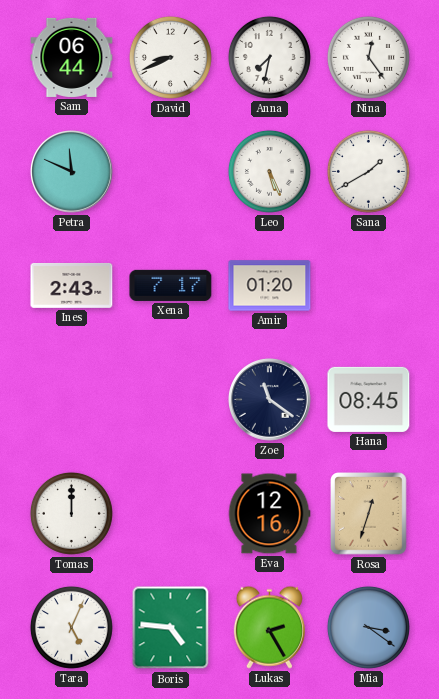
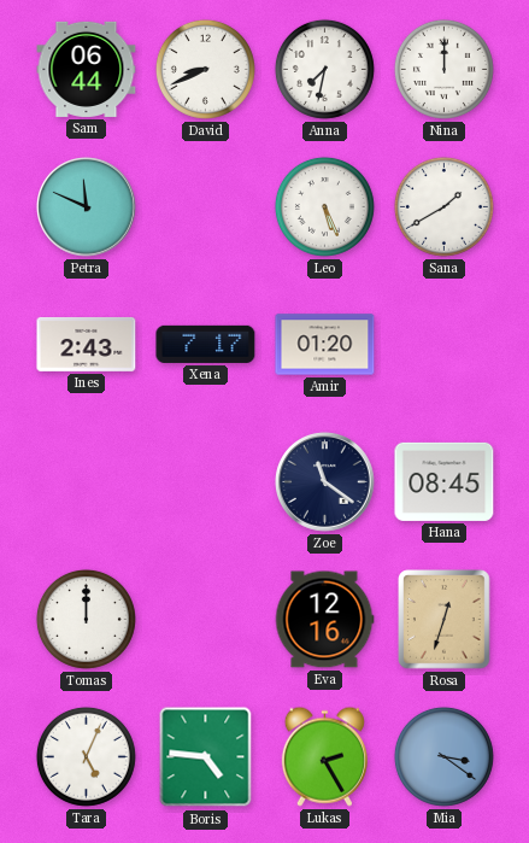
Nina: 12:24 -> 12:00 (443, 69)
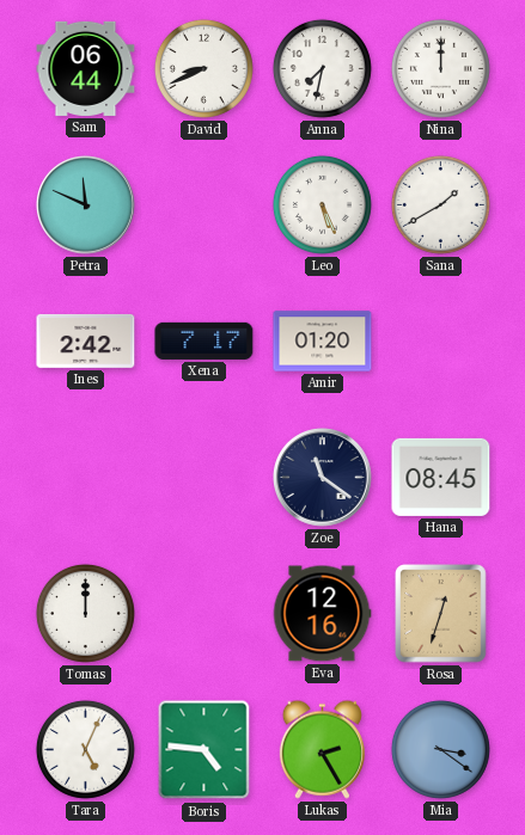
Ines: 2:43 -> 2:42 (86, 340)
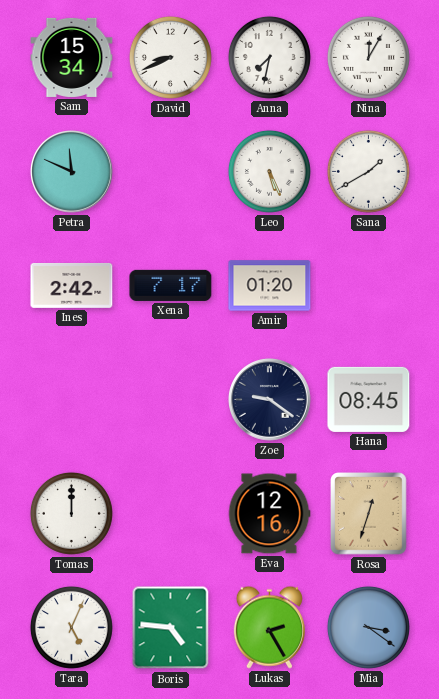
Sam: 06:44 -> 15:34 (72, 57)
Nina: 12:00 -> 12:05 (368, 57)
Zoe: 11:21 -> 9:21 (270, 400)
